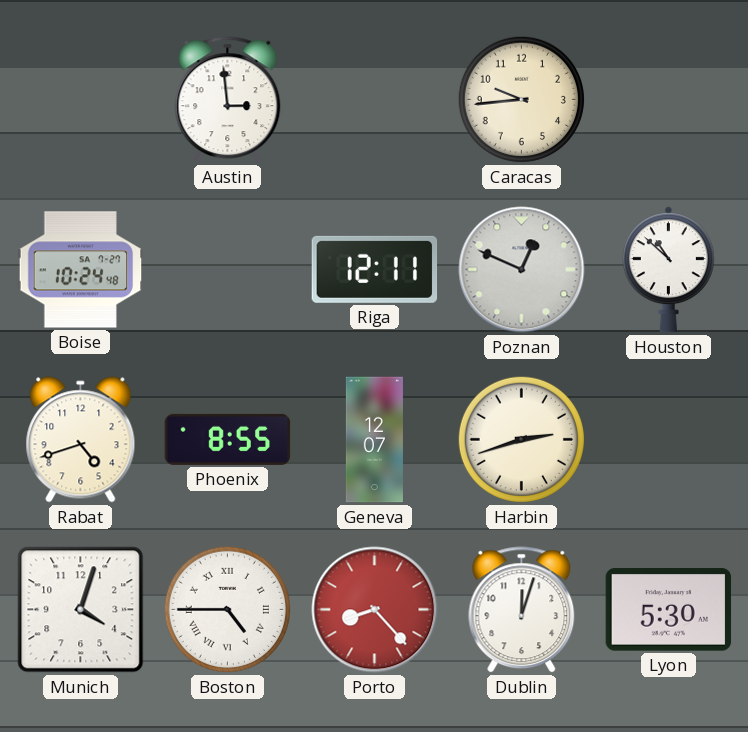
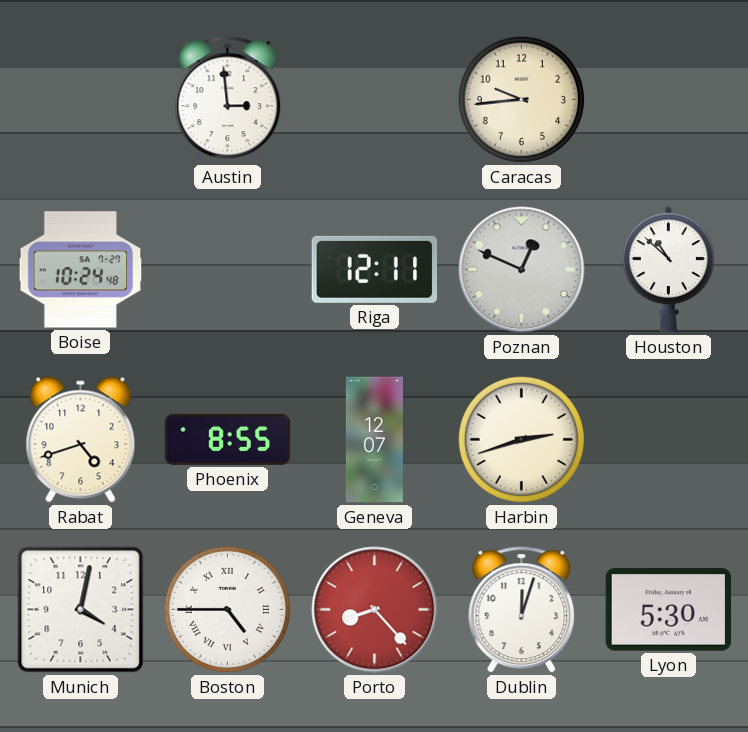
Munich: 4:03 -> 4:02 (81, 610)
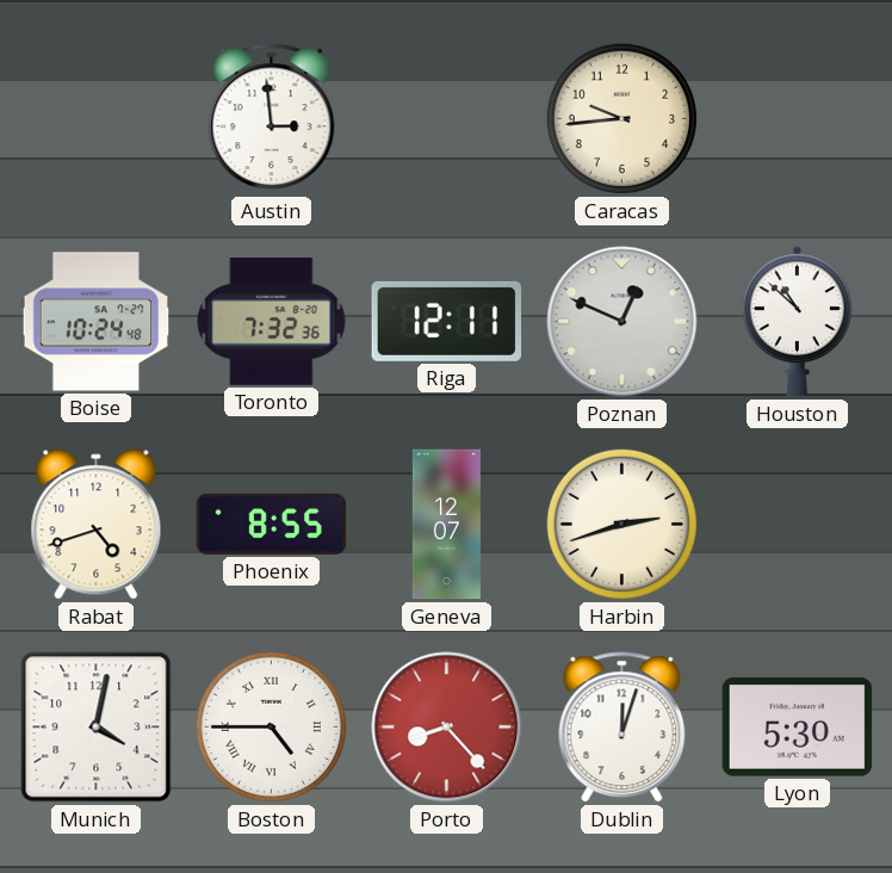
Toronto: none -> 7:32 (272, 322)
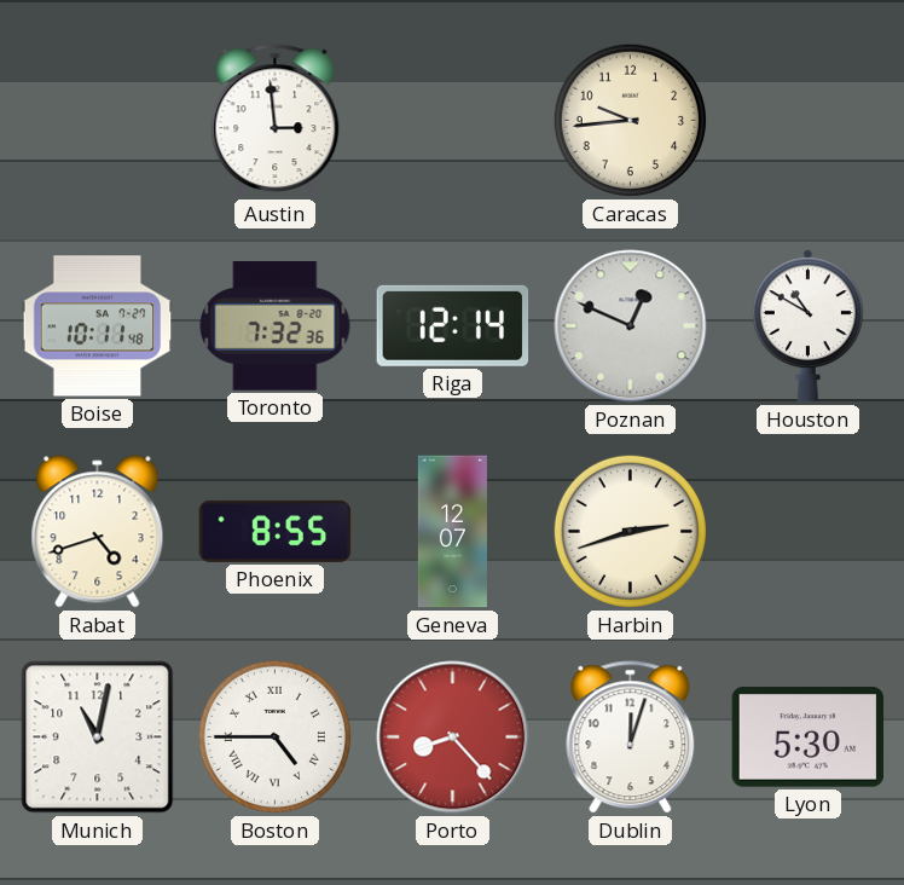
Boise: 10:24 -> 10:11 (98, 326)
Riga: 12:11 -> 12:14 (453, 325)
Houston: 10:52 -> 10:50 (807, 326)
Munich: 4:02 -> 11:02 (98, 737)
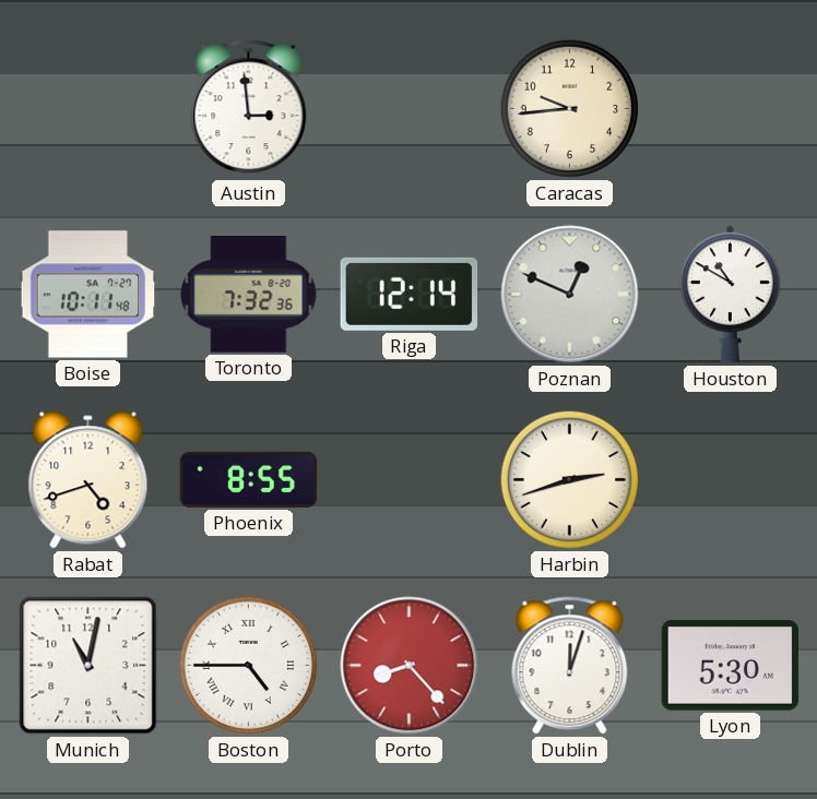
Geneva: 12:07 -> none (452, 532)
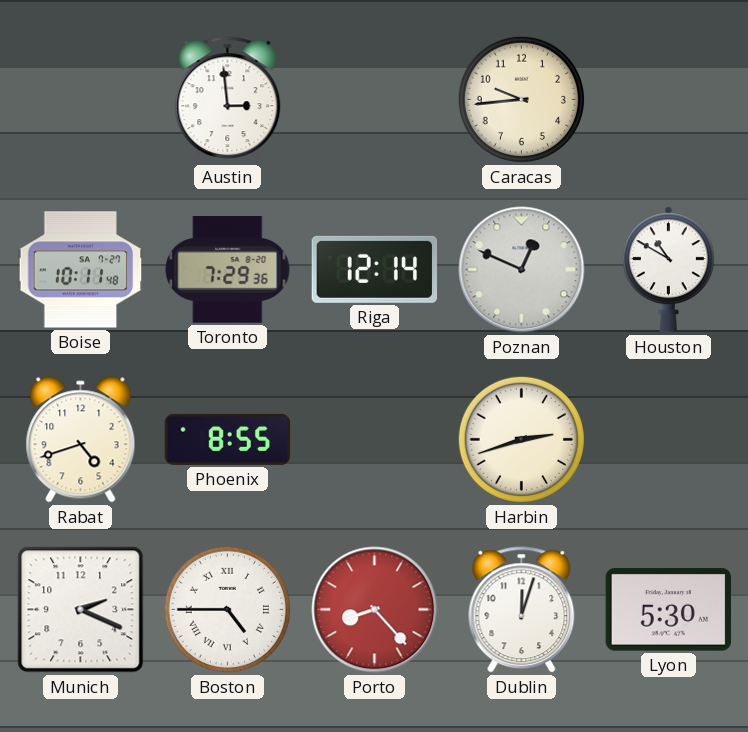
Toronto: 7:32 -> 7:29 (228, 270)
Munich: 11:02 -> 2:19 (81, 610)
